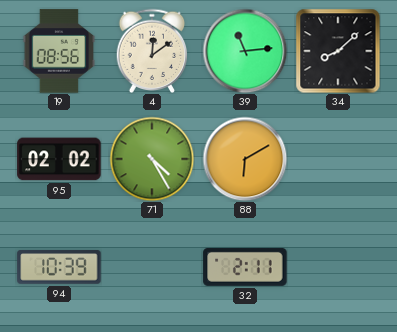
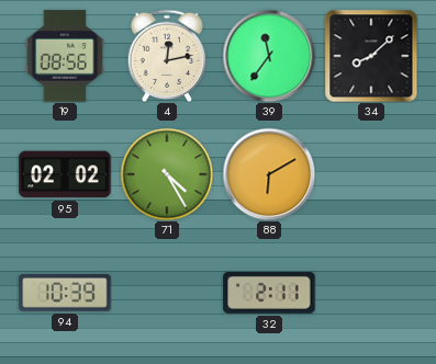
4: 12:09 -> 12:13 (167, 55)
39: 11:14 -> 11:36 (269, 56)
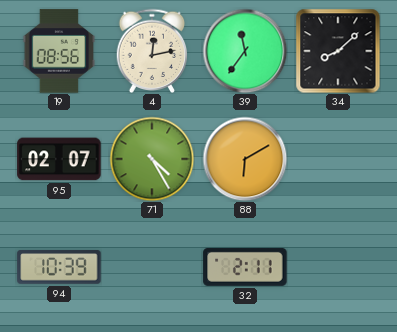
95: 02:02 -> 02:07 (59, 159)
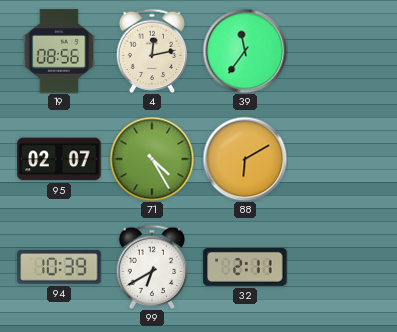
34: 8:08 -> none (338, 51)
99: none -> 6:40 (152, 266)
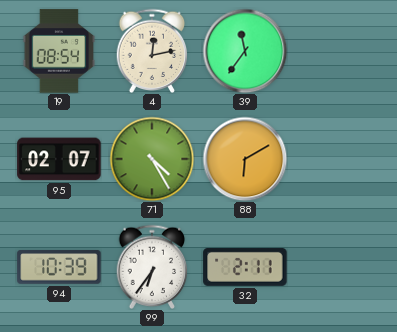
19: 08:56 -> 08:54 (59, 51)
99: 6:40 -> 6:36 (152, 266)
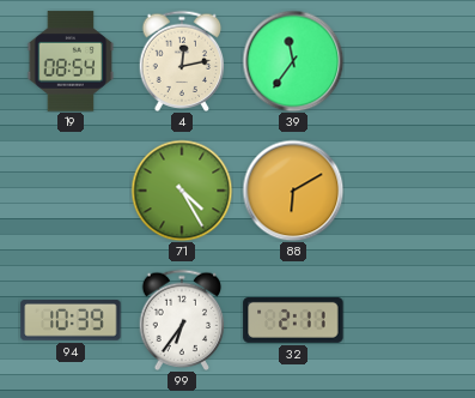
95: 02:07 -> none (59, 159)
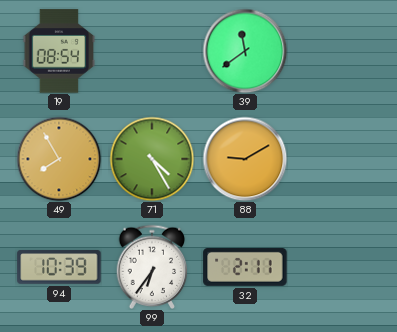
4: 12:13 -> none (182, 60)
39: 11:36 -> 11:39 (245, 51)
49: none -> 7:55 (59, 159)
88: 6:10 -> 9:10 (245, 159)
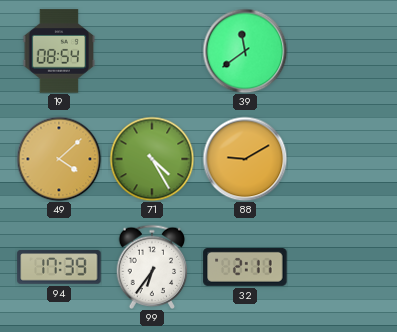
49: 7:55 -> 4:08 (59, 159)
94: 10:39 -> 17:39 (59, 267)
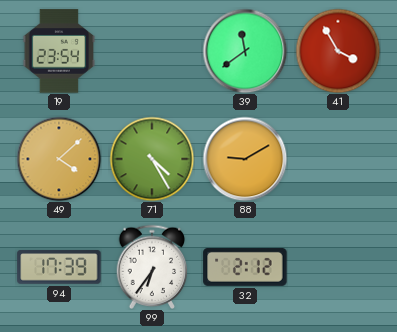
19: 08:54 -> 23:54 (59, 51)
41: none -> 3:55 (338, 51)
32: 2:11 -> 2:12 (245, 267)
